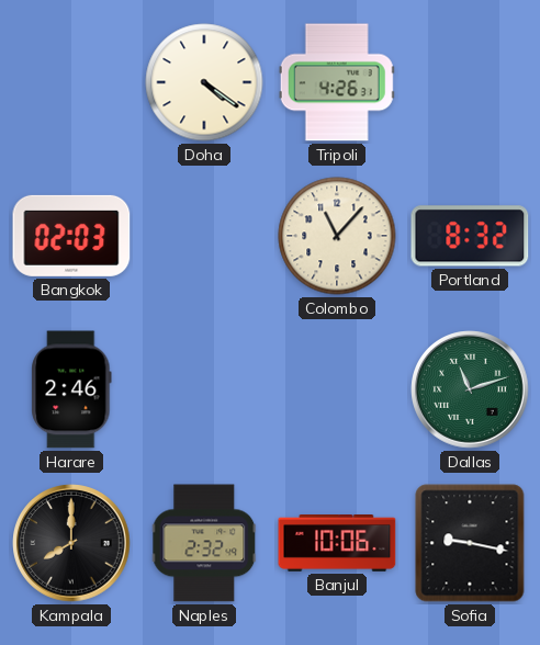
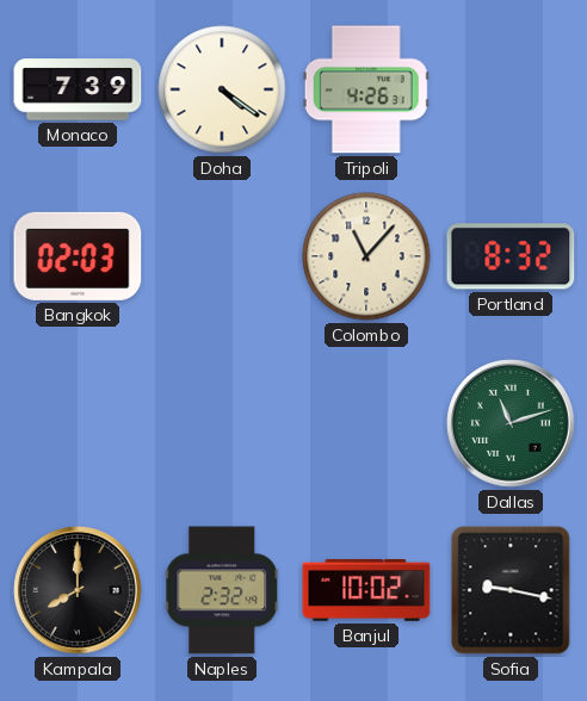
Monaco: none -> 7:39 (78, 89)
Harare: 2:46 -> none (71, 389)
Banjul: 10:06 -> 10:02 (366, 591)
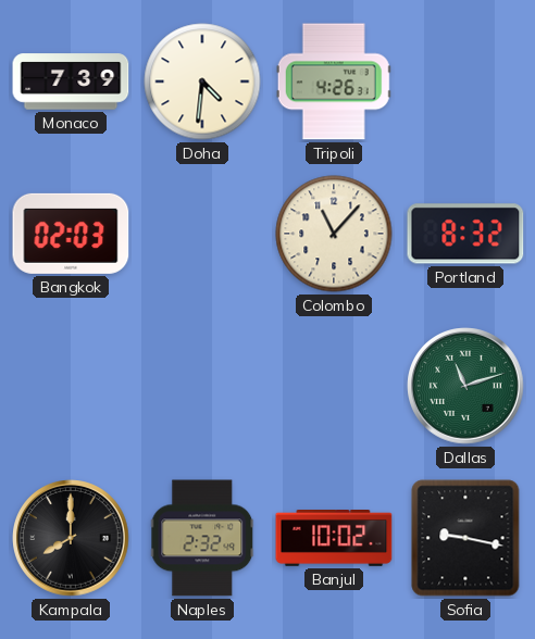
Doha: 4:21 -> 4:31 (202, 82)
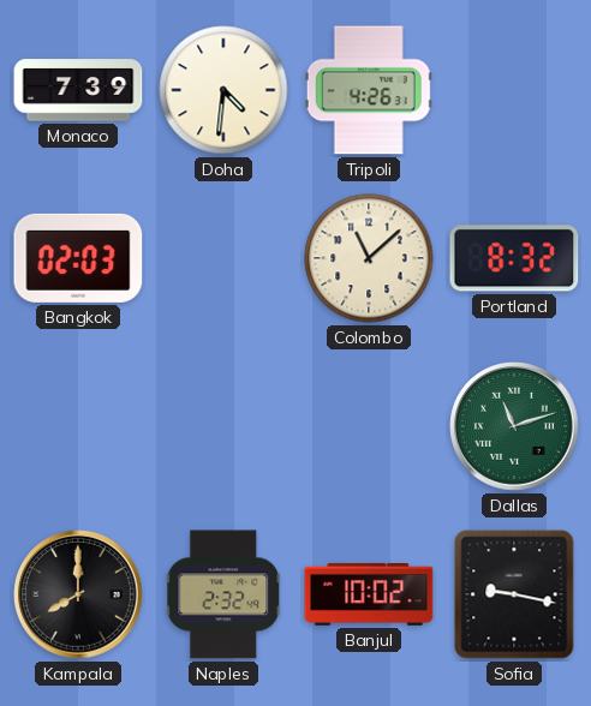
Colombo: 11:07 -> 11:08 (369, 258)
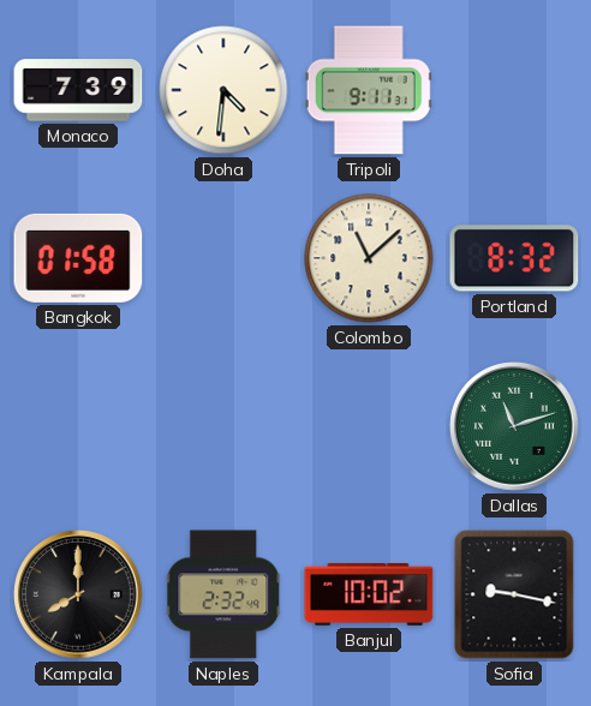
Tripoli: 4:26 -> 9:11 (369, 90)
Bangkok: 02:03 -> 01:58 (78, 258)
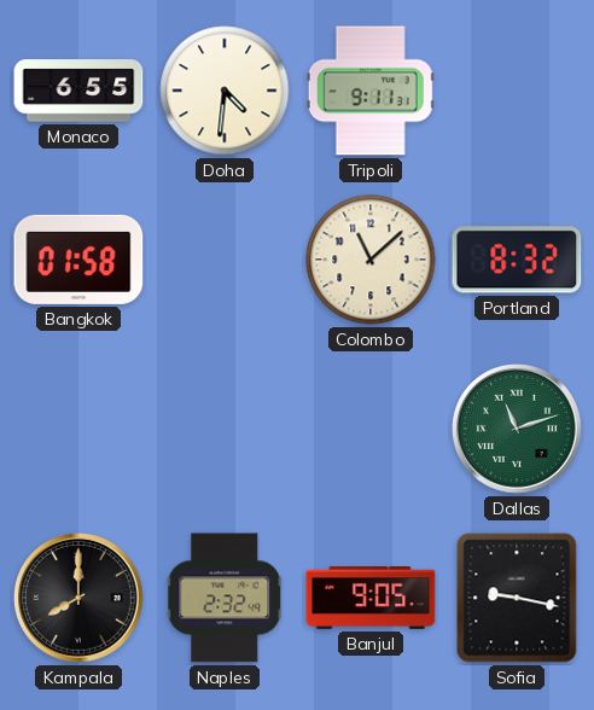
Monaco: 7:39 -> 6:55 (78, 91)
Banjul: 10:02 -> 9:05 (371, 599)
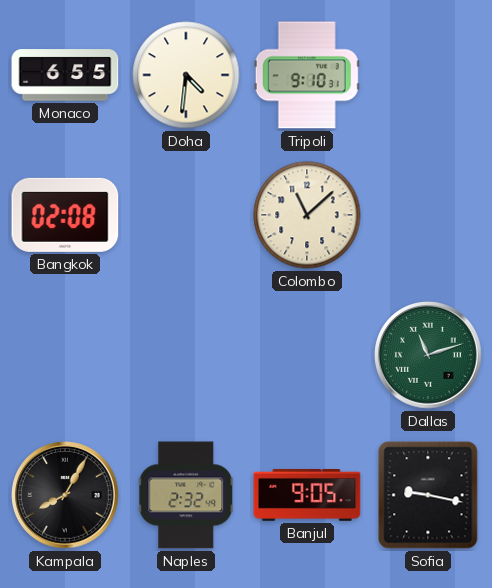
Tripoli: 9:11 -> 9:10 (307, 75)
Bangkok: 01:58 -> 02:08 (65, 215)
Portland: 8:32 -> none (517, 260)
Kampala: 8:00 -> 8:05 (65, 495)
